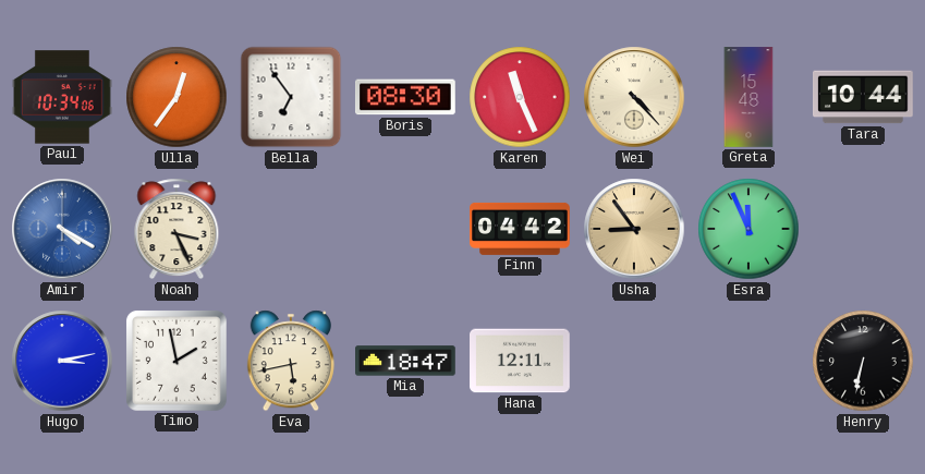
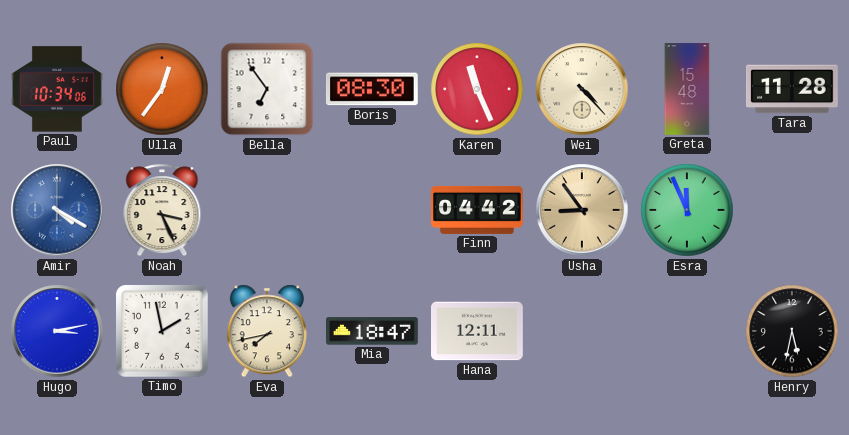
Tara: 10:44 -> 11:28 (792, 89)
Eva: 5:43 -> 7:43 (267, 331)
Henry: 6:32 -> 5:32 (792, 331)
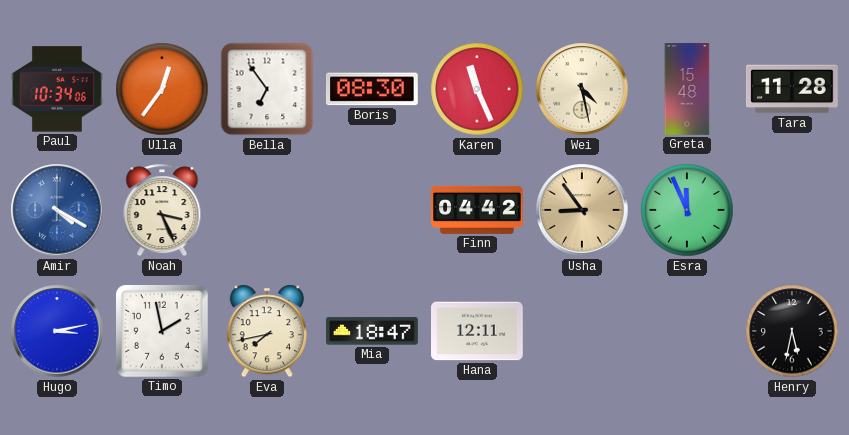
Wei: 4:23 -> 4:28 (582, 89)
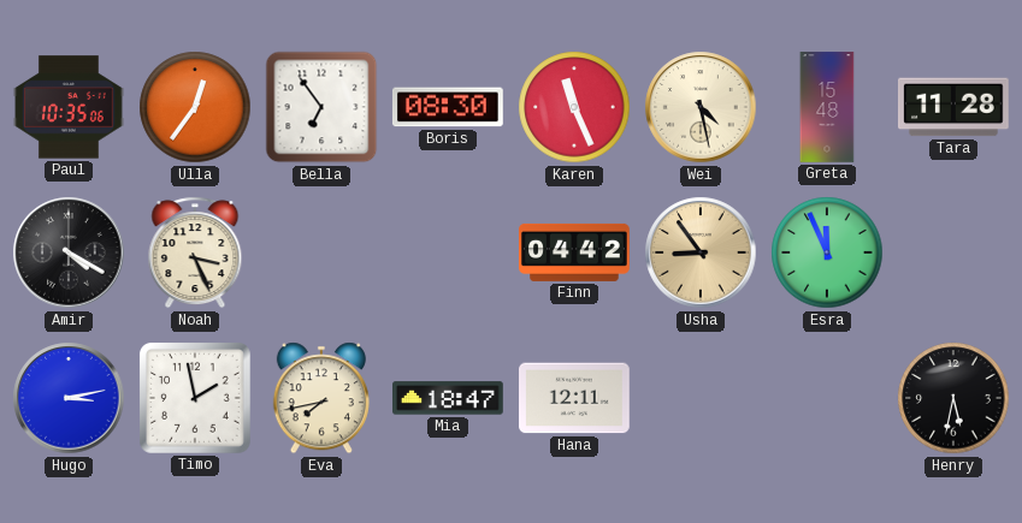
Paul: 10:34 -> 10:35 (70, 107)
Amir dial: blue -> black (69, 252)
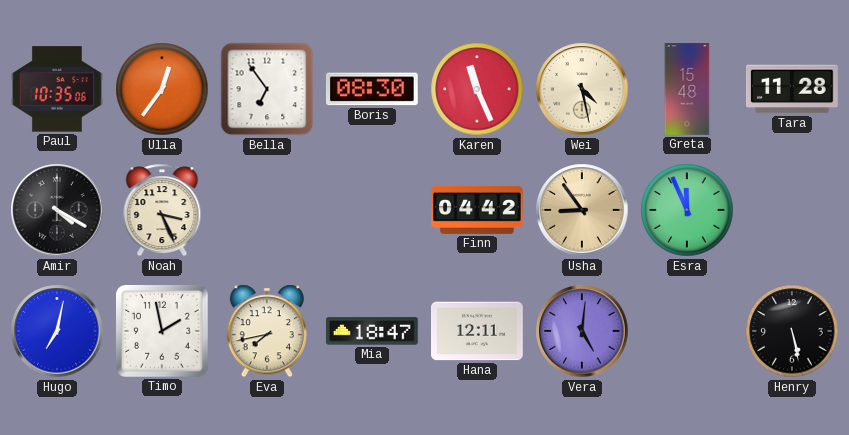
Hugo: 3:13 -> 7:02 (57, 331)
Vera: none -> 5:01 (582, 331)
Henry: 5:32 -> 5:28 (792, 331)
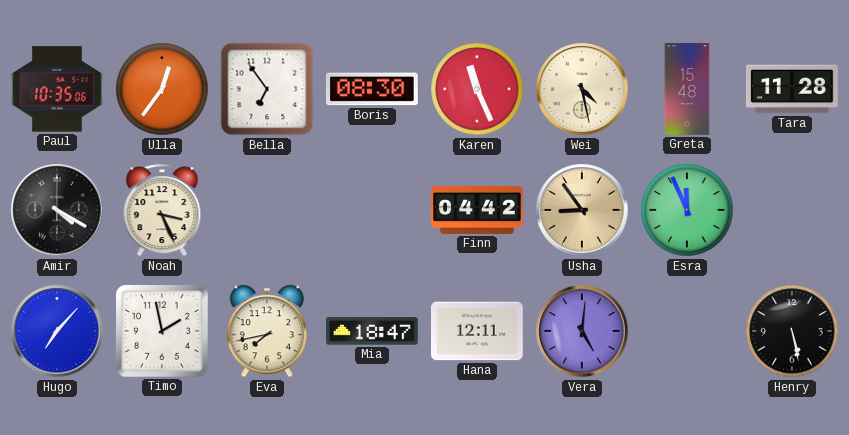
Hugo: 7:02 -> 7:07 (57, 331)
